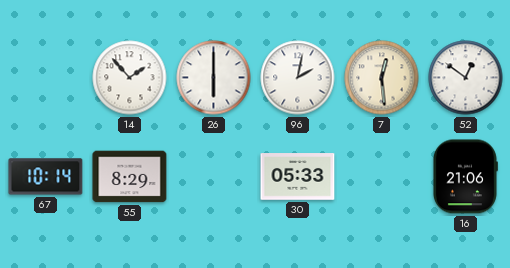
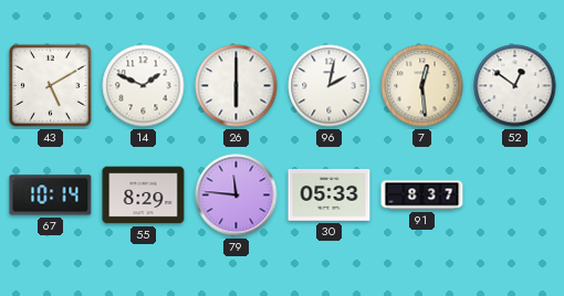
43: none -> 5:10 (50, 85)
14: 1:53 -> 1:49 (144, 86)
79: none -> 11:46 (237, 195)
91: none -> 8:37 (422, 195)
16: 21:06 -> none (465, 177)
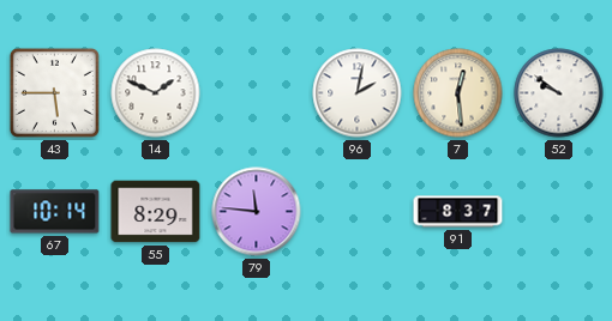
43: 5:10 -> 5:45 (54, 92)
26: 6:00 -> none (237, 86)
52: 12:51 -> 9:51 (559, 93)
30: 05:33 -> none (330, 195)
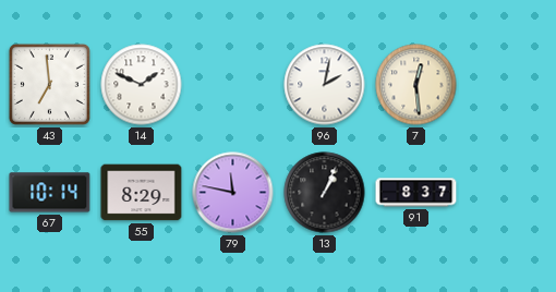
43: 5:45 -> 6:59 (49, 84)
52: 9:51 -> none (559, 93)
79: 11:46 -> 11:47 (233, 193)
13: none -> 1:04 (325, 193)
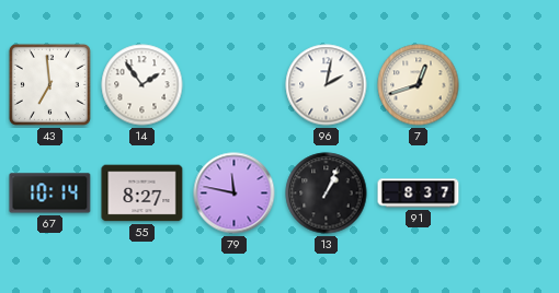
14: 1:49 -> 1:54 (142, 85)
7: 12:29 -> 12:42 (419, 85)
55: 8:29 -> 8:27 (142, 194)
